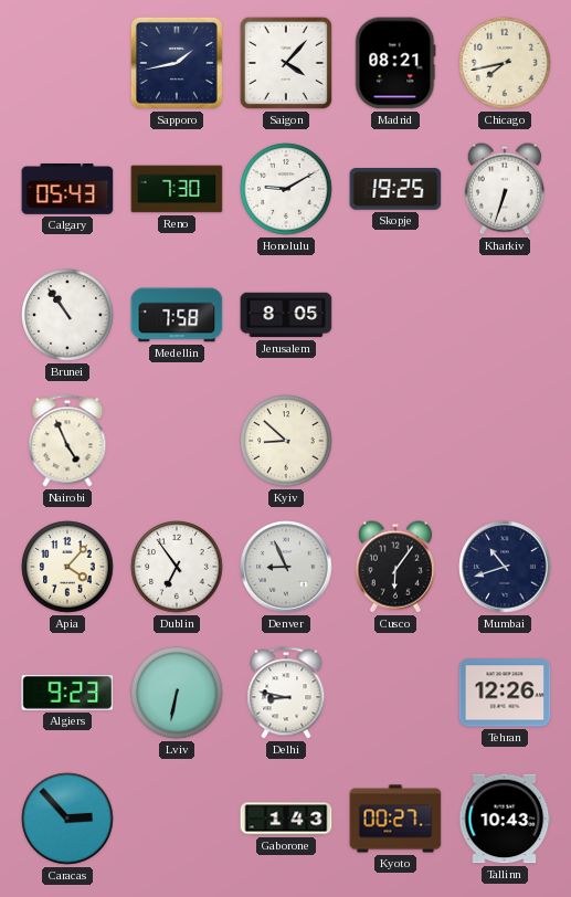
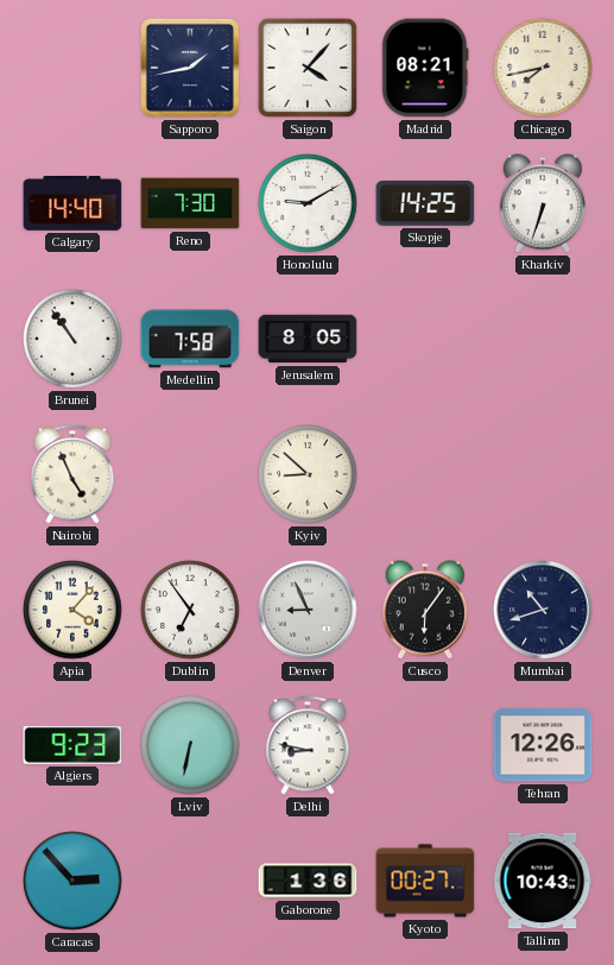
Calgary: 05:43 -> 14:40 (72, 204)
Skopje: 19:25 -> 14:25 (425, 204)
Gaborone: 1:43 -> 1:36 (308, 881)
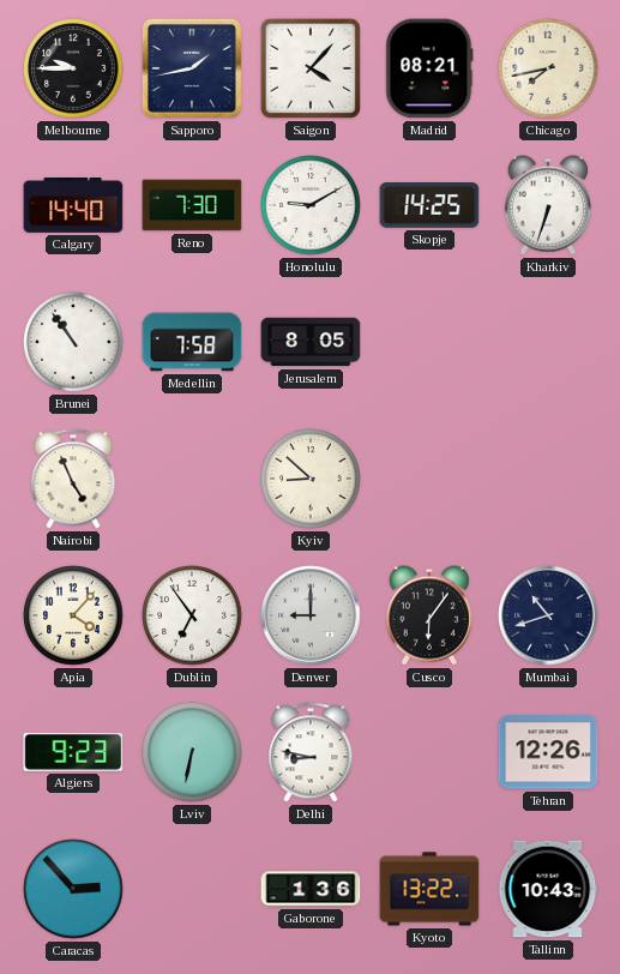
Melbourne: none -> 9:45 (73, 68)
Denver: 8:56 -> 9:00 (311, 615)
Kyoto: 00:27 -> 13:22 (429, 889)
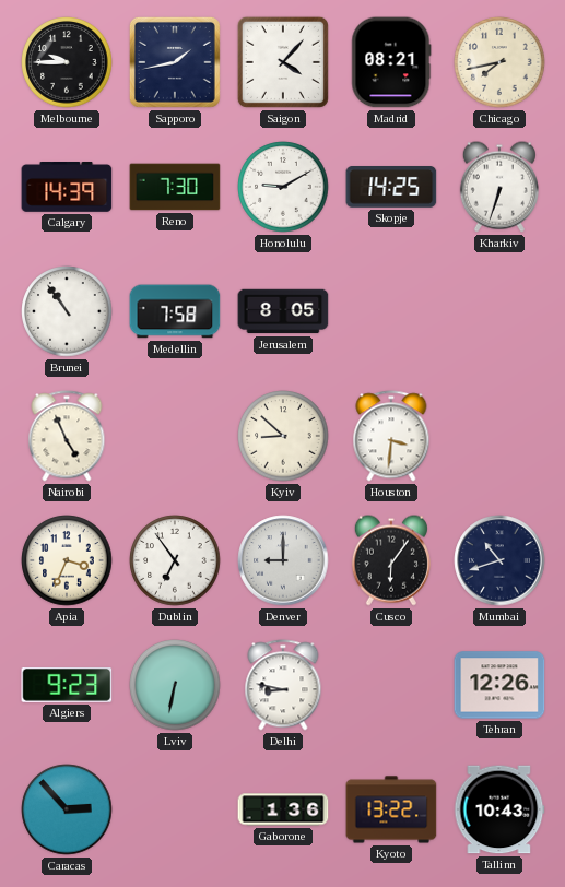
Calgary: 14:40 -> 14:39 (67, 188)
Houston: none -> 3:31 (391, 436)
Apia: 4:07 -> 3:34 (67, 560)
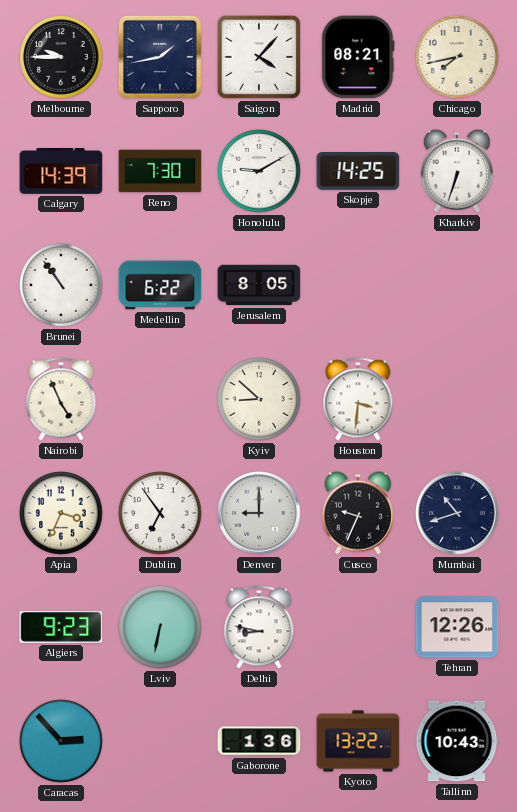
Medellin: 7:58 -> 6:22 (160, 285)
Cusco: 6:06 -> 9:34 (358, 513)
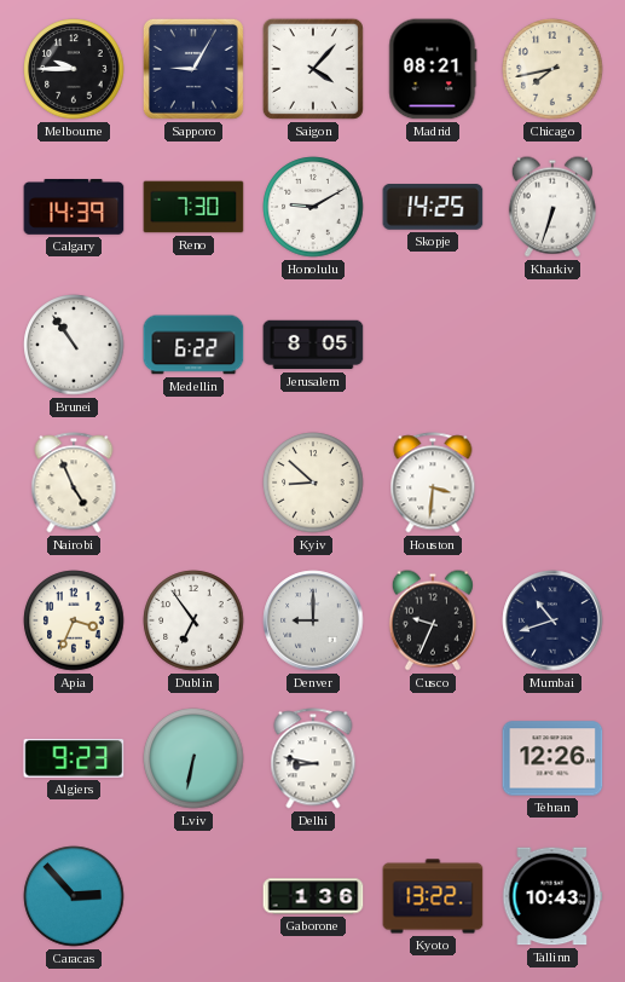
Sapporo: 1:43 -> 9:05 (193, 69)
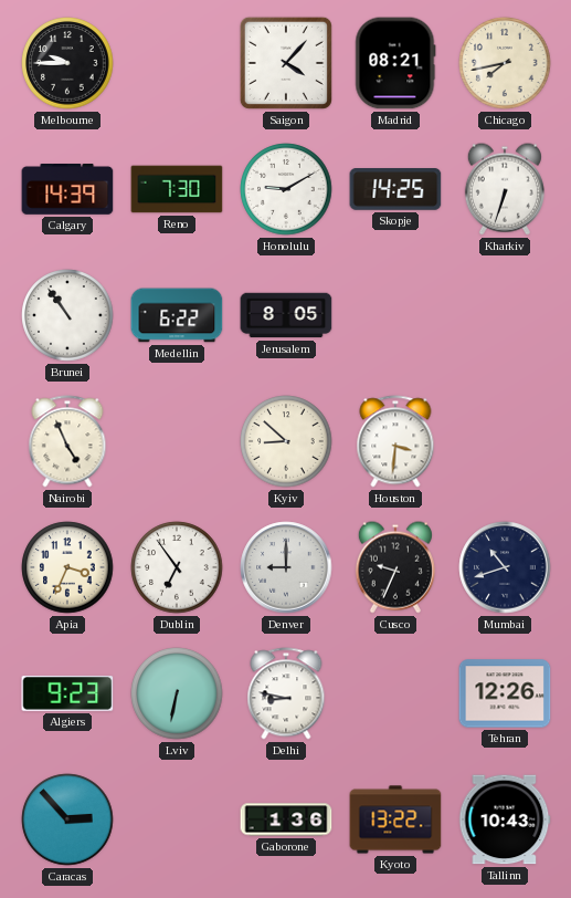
Sapporo: 9:05 -> none (193, 69)
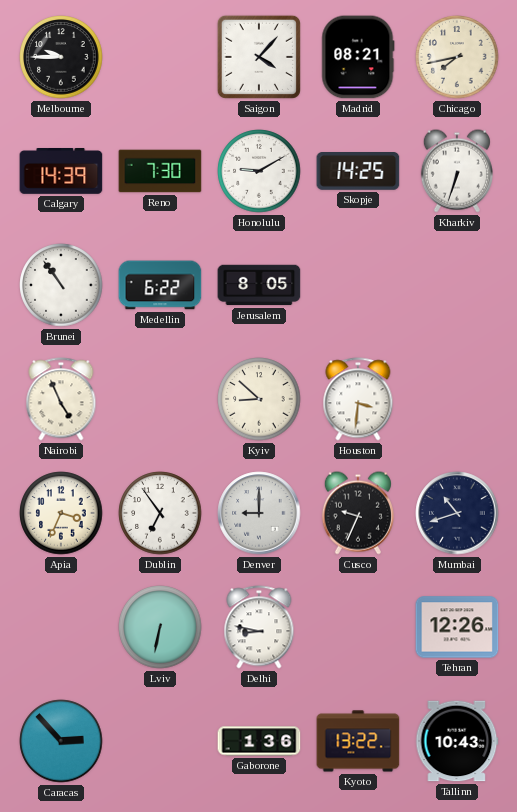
Algiers: 9:23 -> none (67, 693)
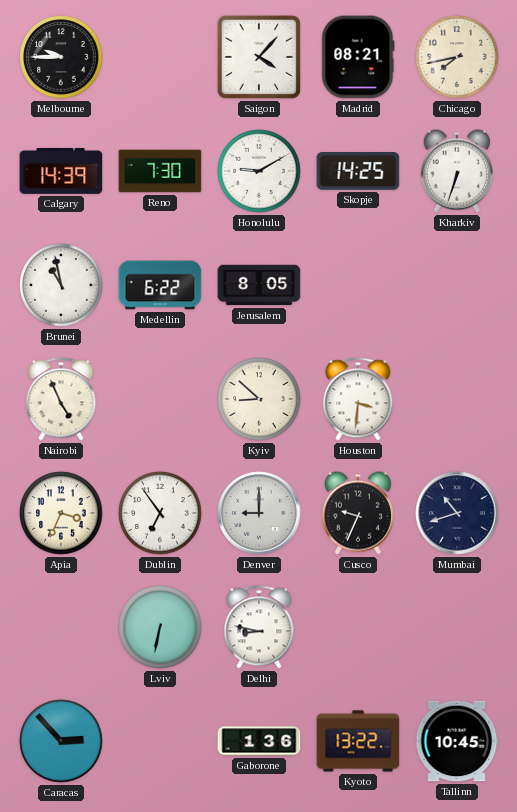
Brunei: 10:54 -> 10:58 (61, 285)
Tehran: 12:26 -> none (457, 627)
Tallinn: 10:43 -> 10:45 (457, 741)
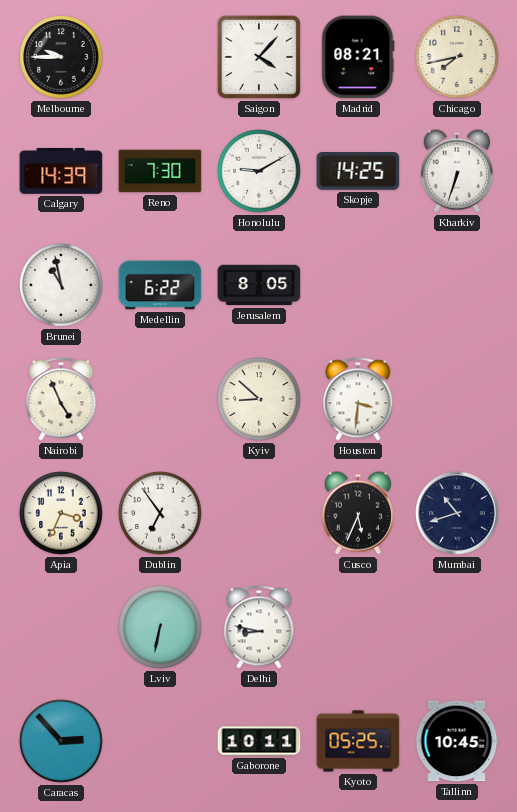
Denver: 9:00 -> none (259, 513)
Cusco: 9:34 -> 5:34 (358, 513)
Gaborone: 1:36 -> 10:11 (259, 741)
Kyoto: 13:22 -> 05:25 (358, 741)
